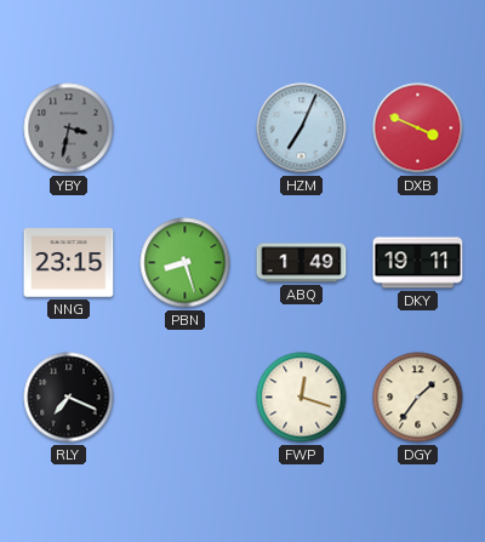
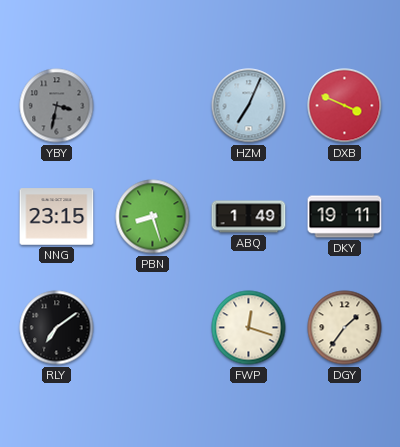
RLY: 7:19 -> 7:09 (57, 328)
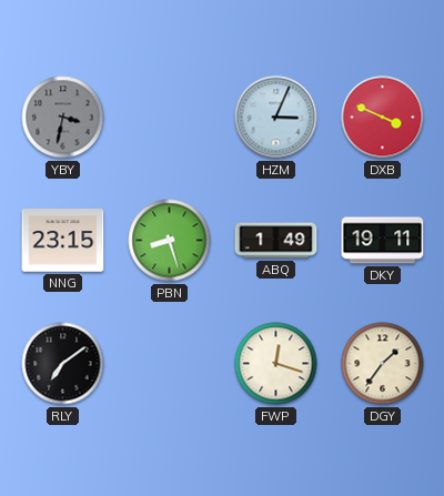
HZM: 7:04 -> 3:04 (276, 118)
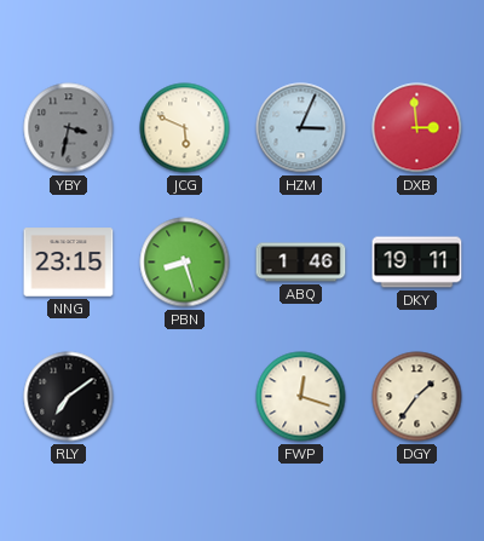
JCG: none -> 5:49 (185, 128)
DXB: 3:49 -> 2:59 (417, 128)
ABQ: 1:49 -> 1:46 (301, 263)
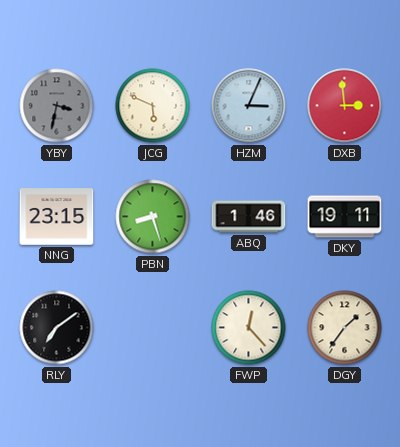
FWP: 12:18 -> 12:23 (249, 328)
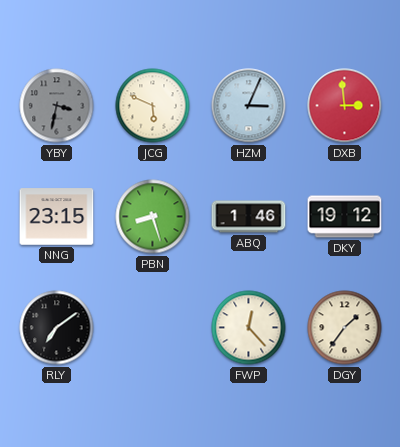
DKY: 19:11 -> 19:12 (345, 217)
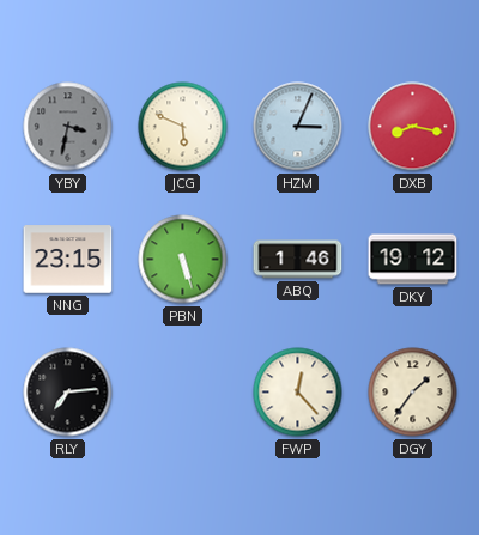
DXB: 2:59 -> 8:17 (413, 127)
PBN: 8:27 -> 5:27 (183, 260)
RLY: 7:09 -> 7:14 (68, 393)
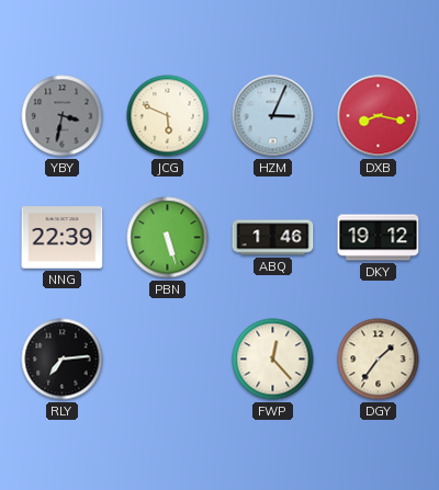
NNG: 23:15 -> 22:39 (63, 238)
